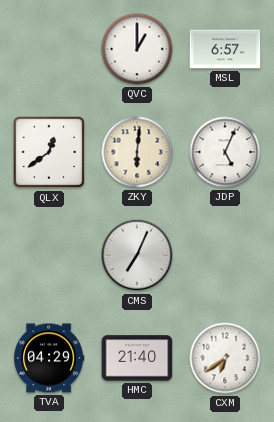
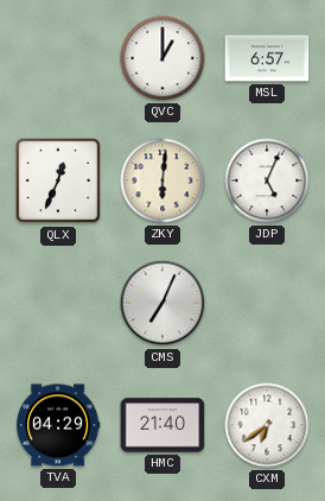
QLX: 12:39 -> 12:34 (58, 180)
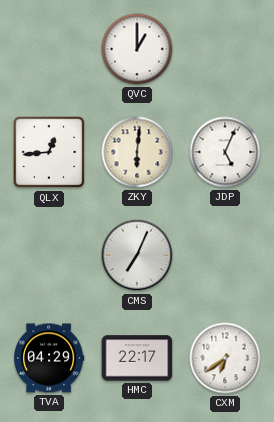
MSL: 6:57 -> none (267, 58)
QLX: 12:34 -> 12:44 (49, 152)
HMC: 21:40 -> 22:17 (137, 358)
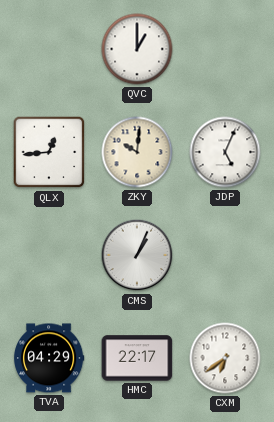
ZKY: 6:01 -> 10:01 (137, 152)
CMS: 7:04 -> 1:04 (137, 255)
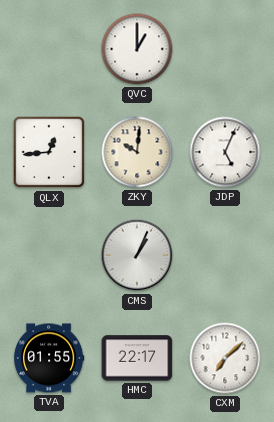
TVA: 04:29 -> 01:55 (49, 358)
CXM: 6:39 -> 7:08 (225, 358)
